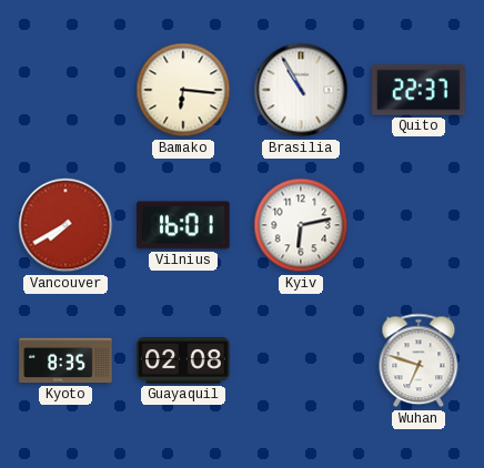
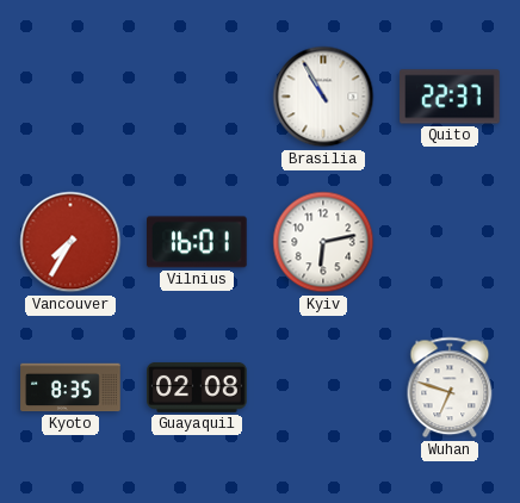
Bamako: 6:16 -> none (183, 90)
Vancouver: 7:40 -> 7:35 (70, 242)
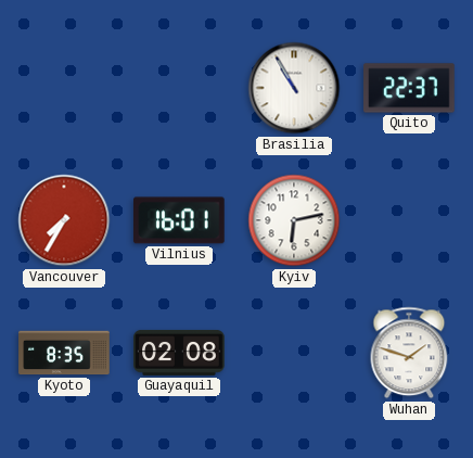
Wuhan: 6:48 -> 1:48 (409, 353)
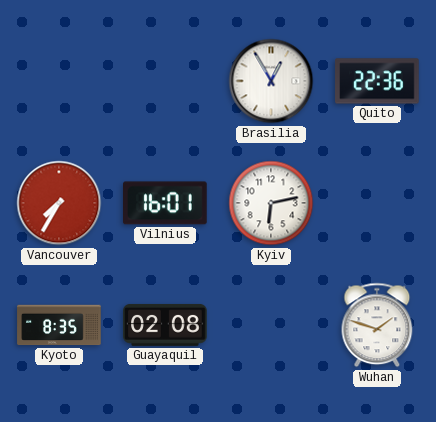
Brasilia: 10:55 -> 12:55 (271, 81)
Quito: 22:37 -> 22:36 (377, 81)
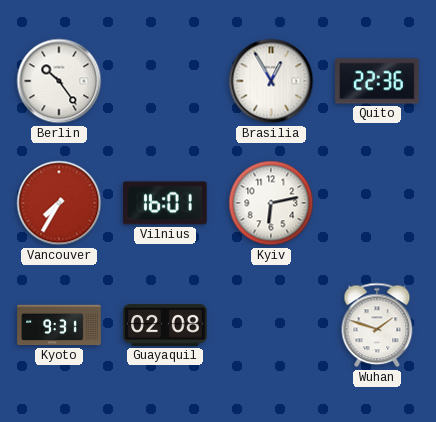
Berlin: none -> 10:24 (59, 81)
Kyoto: 8:35 -> 9:31 (59, 325)
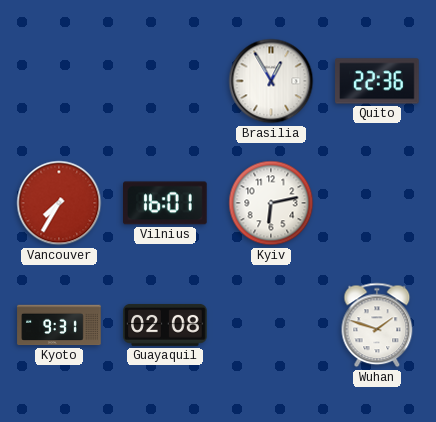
Berlin: 10:24 -> none (59, 81)
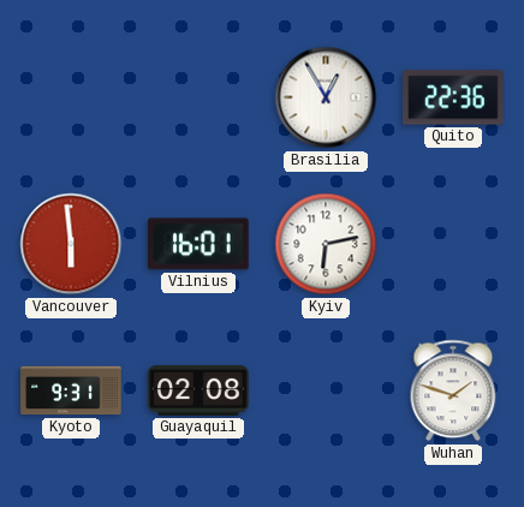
Vancouver: 7:35 -> 5:59 (71, 244)
